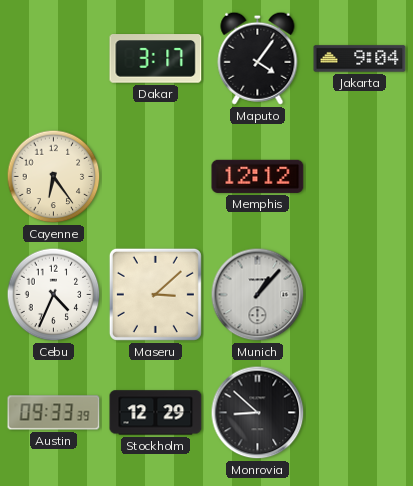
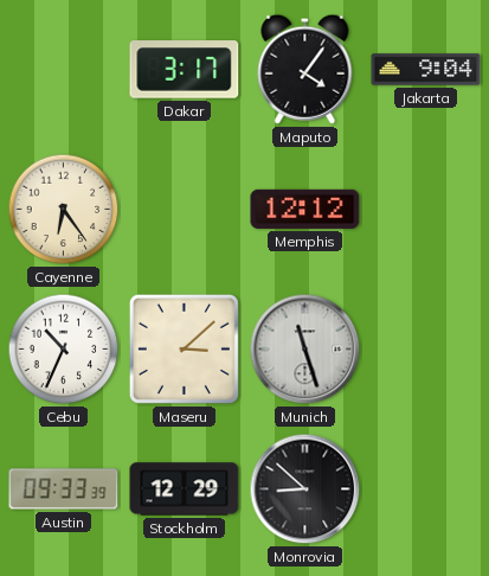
Cebu: 4:34 -> 10:34 (64, 350)
Munich: 1:07 -> 11:27 (305, 350)
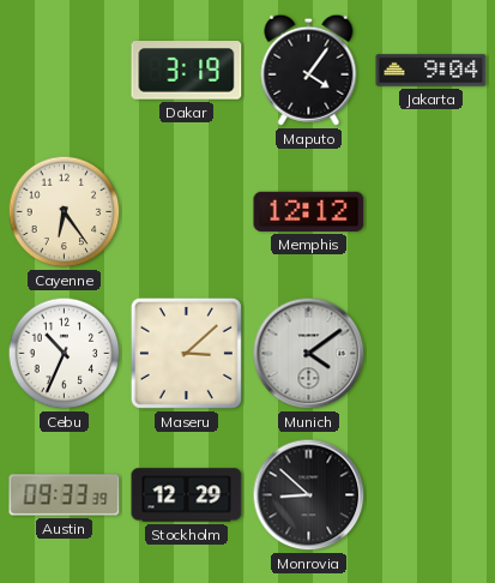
Dakar: 3:17 -> 3:19 (187, 71)
Munich: 11:27 -> 4:09 (309, 354)
